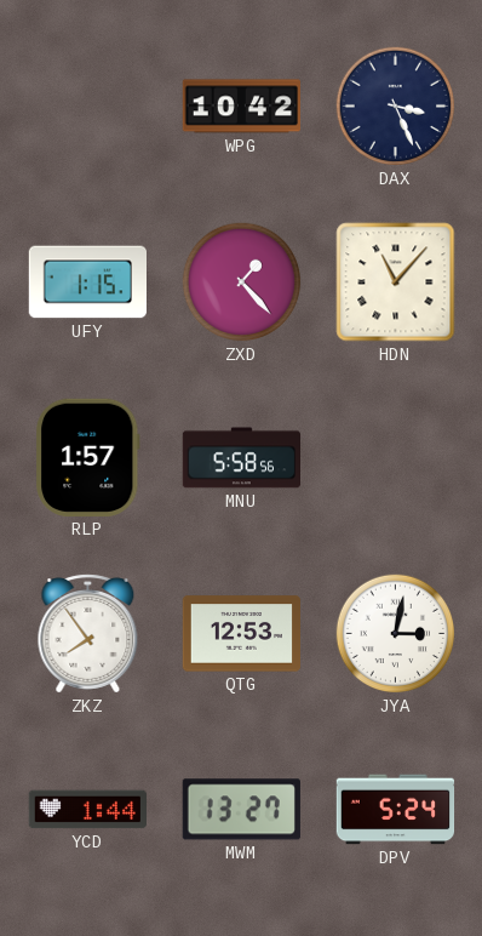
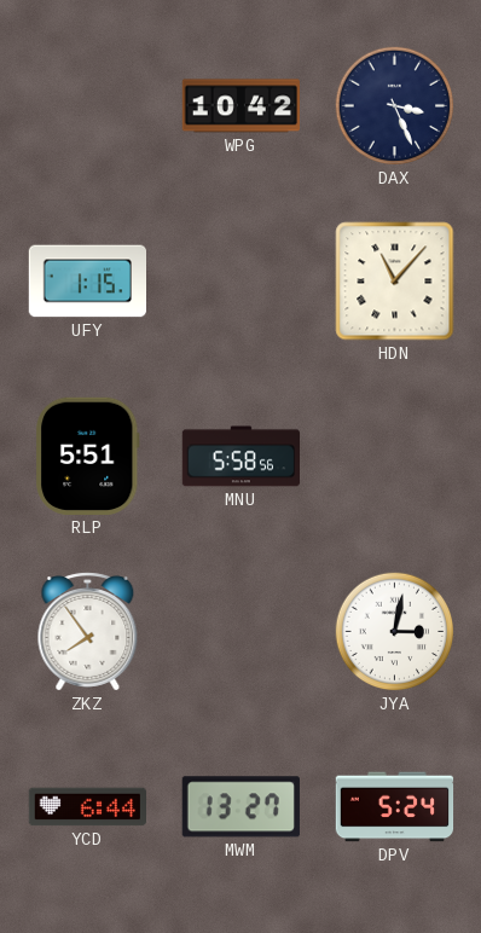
ZXD: 1:23 -> none (242, 282)
RLP: 1:57 -> 5:51 (88, 456)
QTG: 12:53 -> none (241, 634)
YCD: 1:44 -> 6:44 (87, 807)
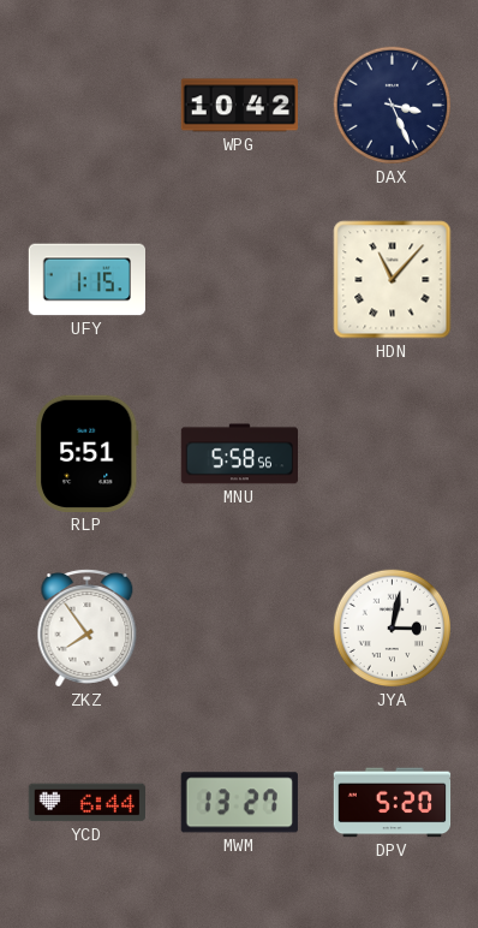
DPV: 5:24 -> 5:20 (393, 803)
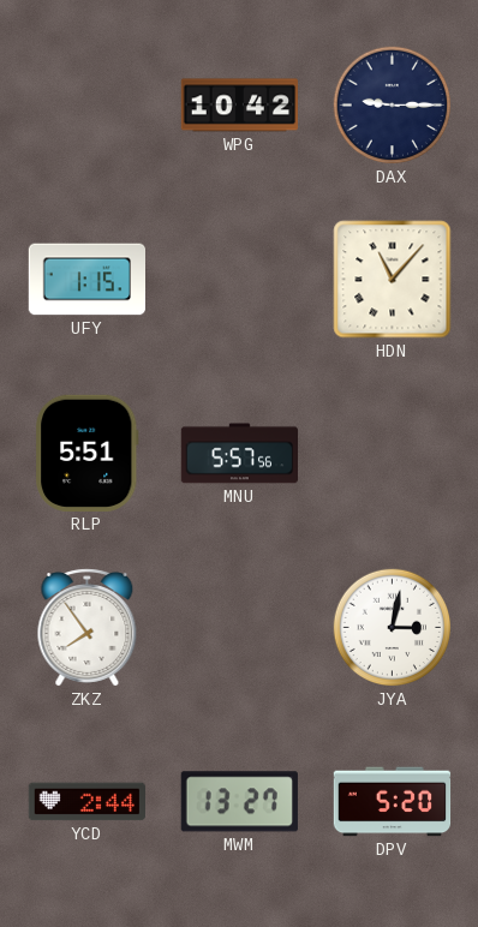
DAX: 3:26 -> 9:15 (393, 106)
MNU: 5:58 -> 5:57 (239, 454)
YCD: 6:44 -> 2:44 (86, 802)
